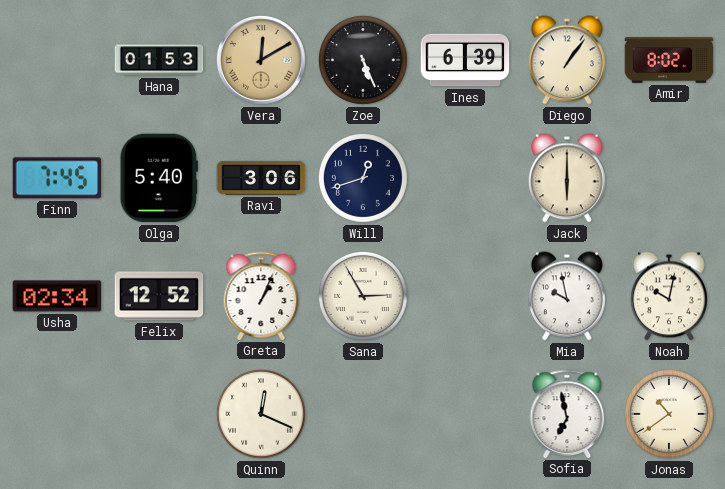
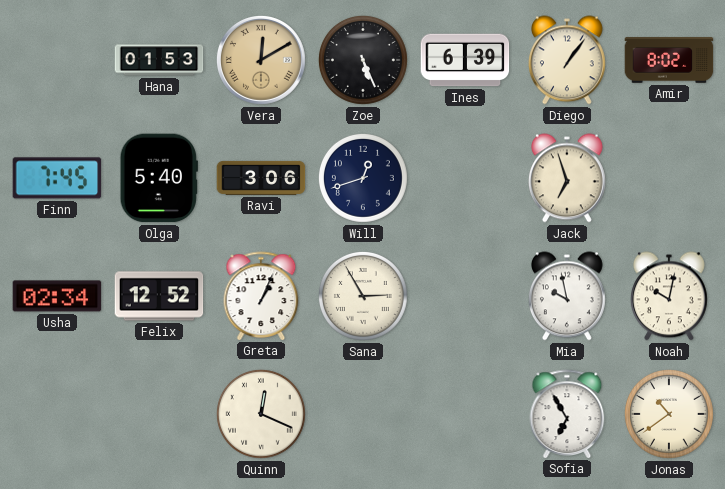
Jack: 6:00 -> 6:57 (567, 178)
Sofia: 6:58 -> 6:55 (567, 414)
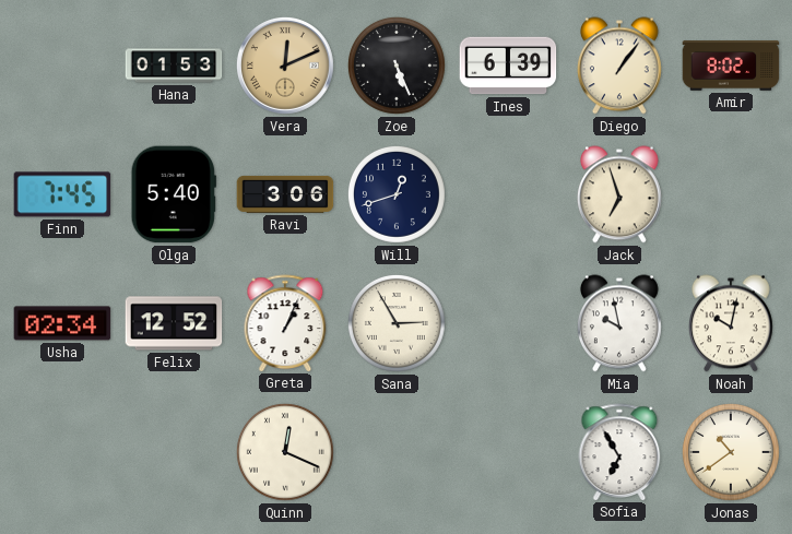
Vera: 12:10 -> 12:11 (285, 66)
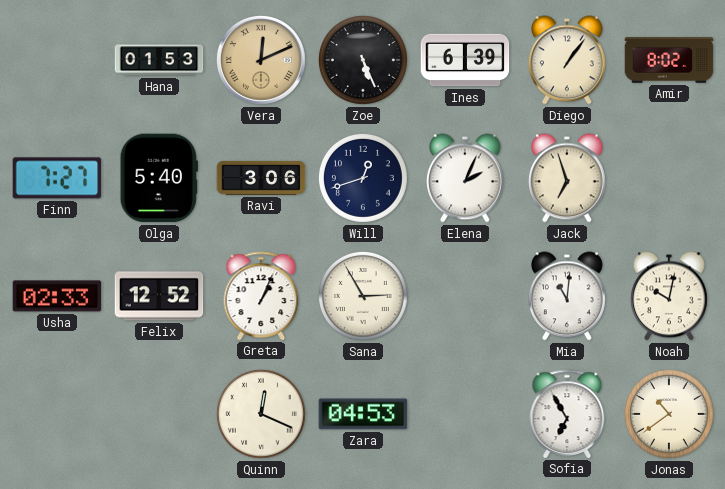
Finn: 7:45 -> 7:27 (57, 178)
Elena: none -> 2:04 (465, 178)
Usha: 02:34 -> 02:33 (57, 296)
Mia: 9:58 -> 11:01 (567, 296)
Zara: none -> 04:53 (363, 414)
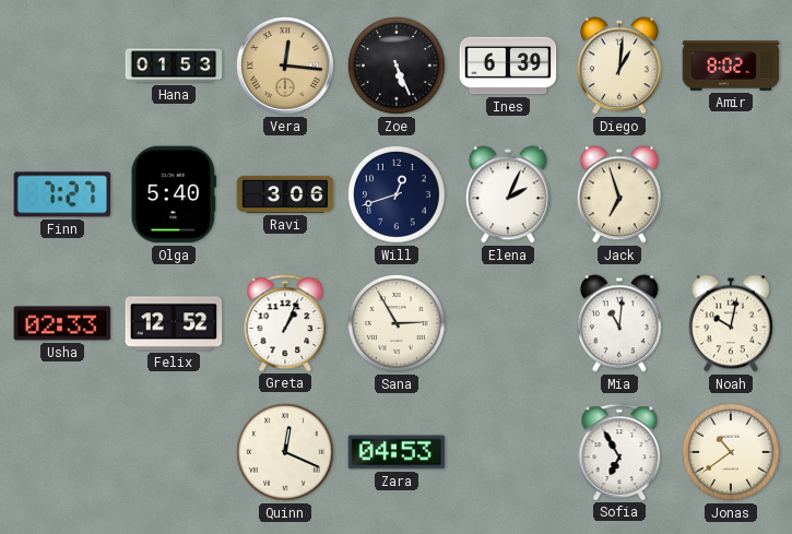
Vera: 12:11 -> 12:16 (285, 66)
Diego: 1:06 -> 1:01 (619, 66)
